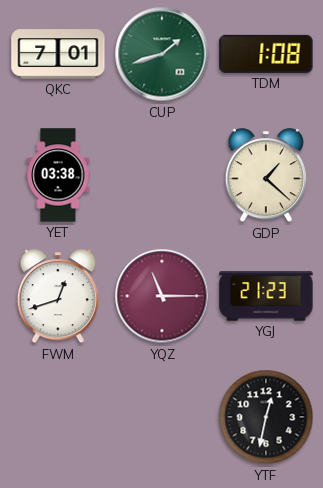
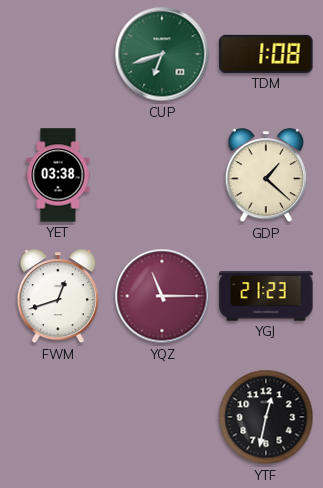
QKC: 7:01 -> none (58, 54)
CUP: 1:42 -> 6:42 (162, 54)
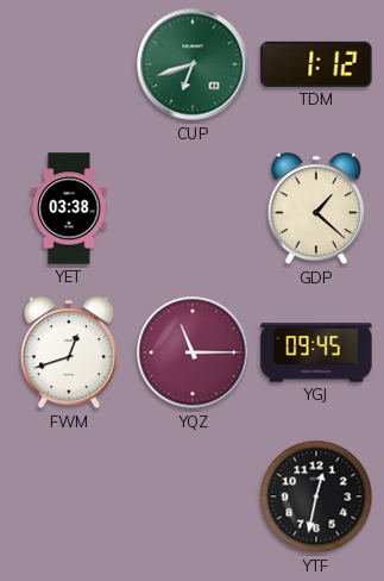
TDM: 1:08 -> 1:12 (316, 64)
YGJ: 21:23 -> 09:45 (316, 352)
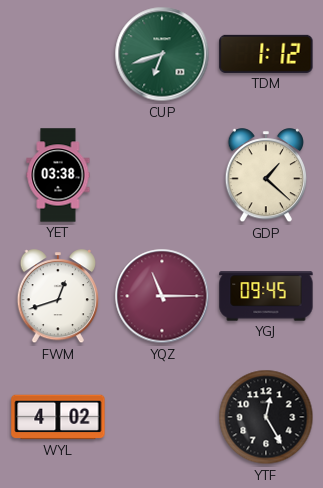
WYL: none -> 4:02 (58, 417)
YTF: 12:32 -> 12:25 (266, 417)
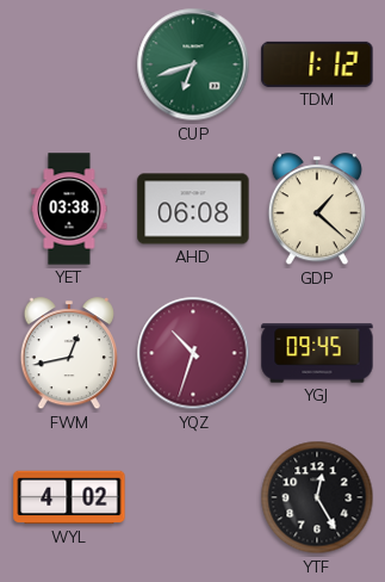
AHD: none -> 06:08 (193, 209)
FWM: 12:42 -> 12:43 (68, 354)
YQZ: 11:15 -> 10:33 (193, 353)
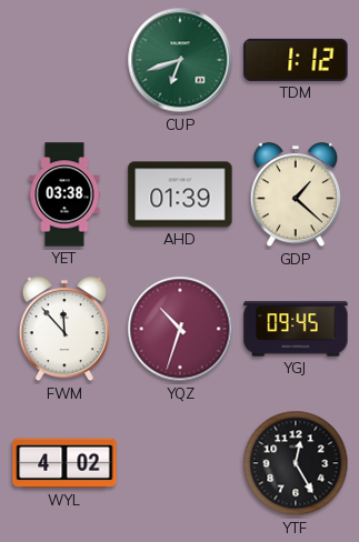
AHD: 06:08 -> 01:39 (180, 194)
FWM: 12:43 -> 11:53 (63, 330)
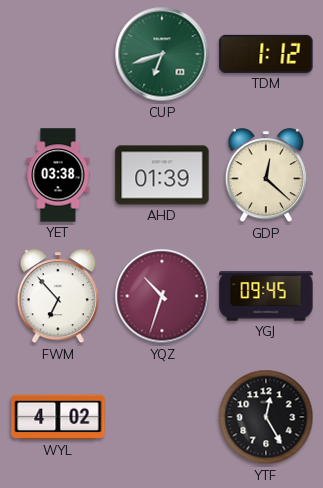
GDP: 1:22 -> 12:22 (265, 176)
FWM: 11:53 -> 6:53 (57, 297)
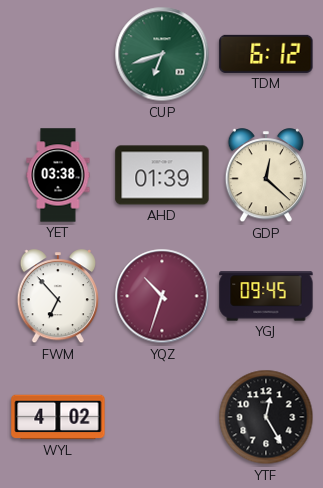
TDM: 1:12 -> 6:12 (266, 54)
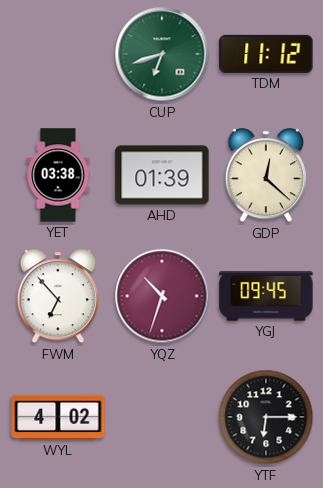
TDM: 6:12 -> 11:12 (266, 54)
YTF: 12:25 -> 6:15 (266, 417)
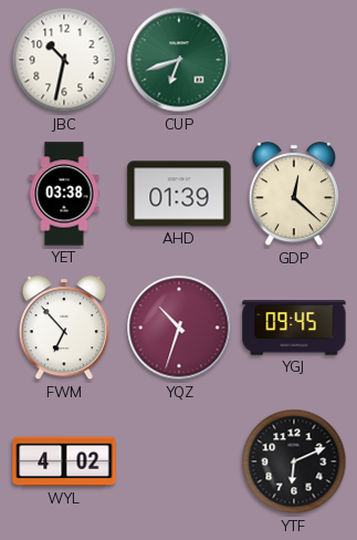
JBC: none -> 10:32 (64, 60)
TDM: 11:12 -> none (266, 54)
YTF: 6:15 -> 6:11 (294, 461)
